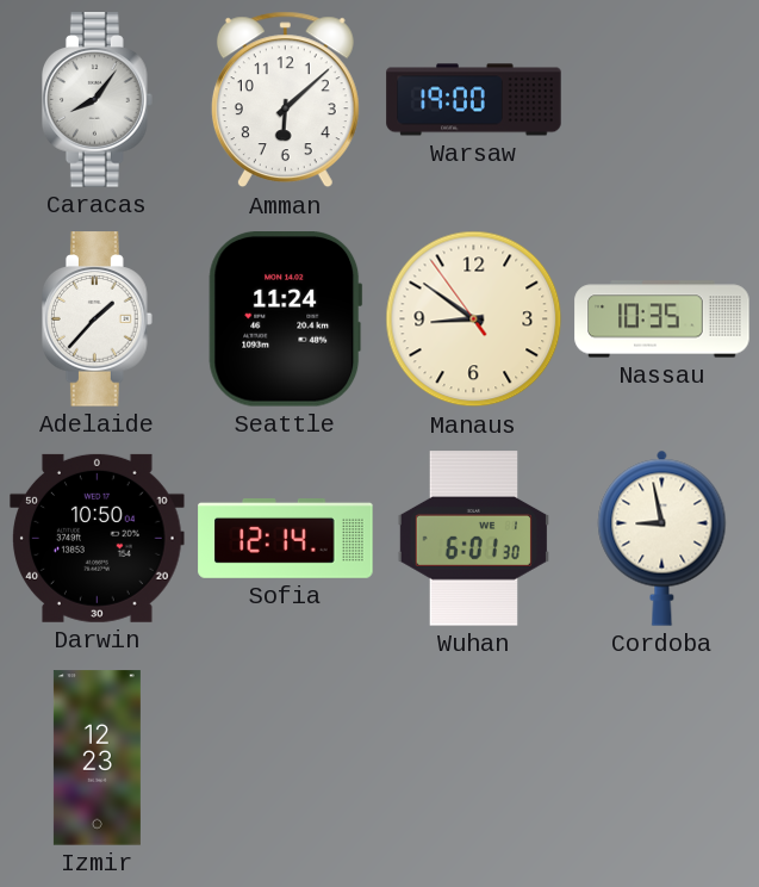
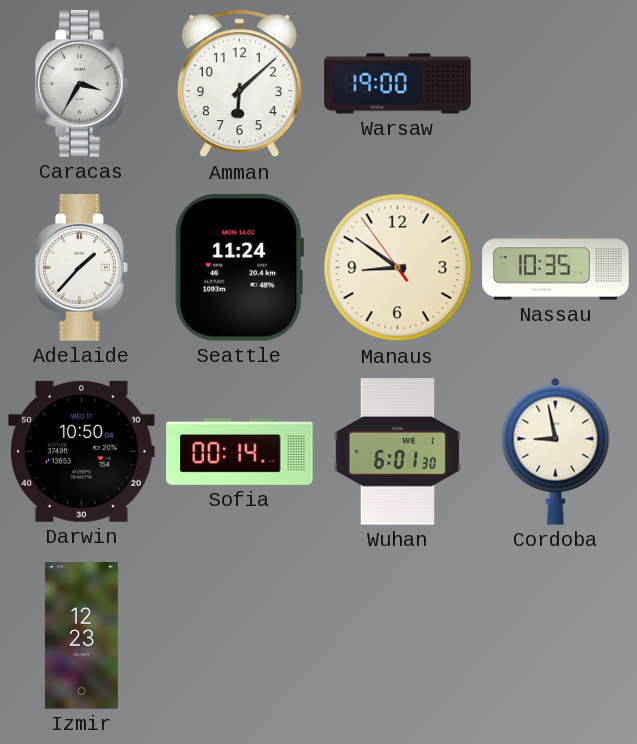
Caracas: 8:06 -> 3:35 (82, 84)
Sofia: 12:14 -> 00:14 (240, 452)
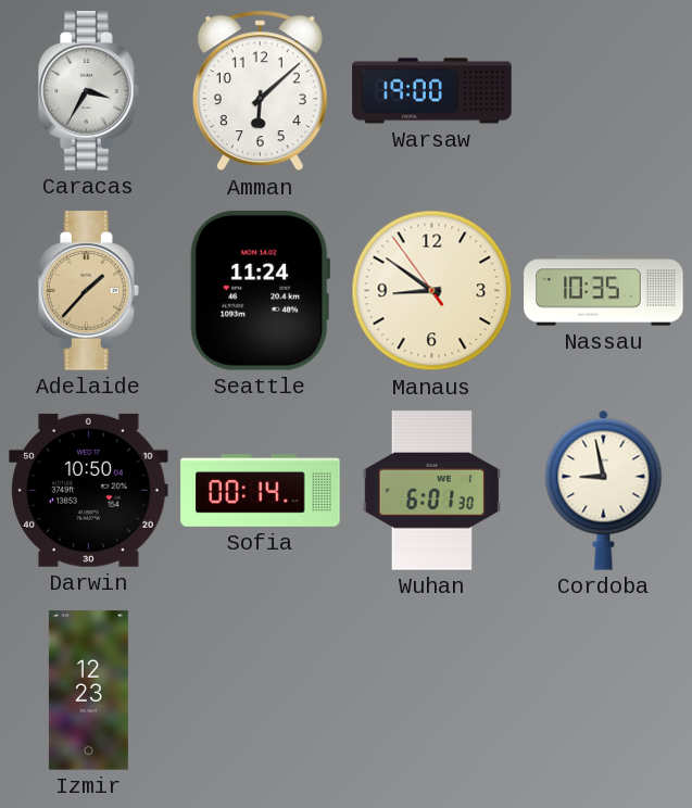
Adelaide dial: white -> champagne (89, 291)
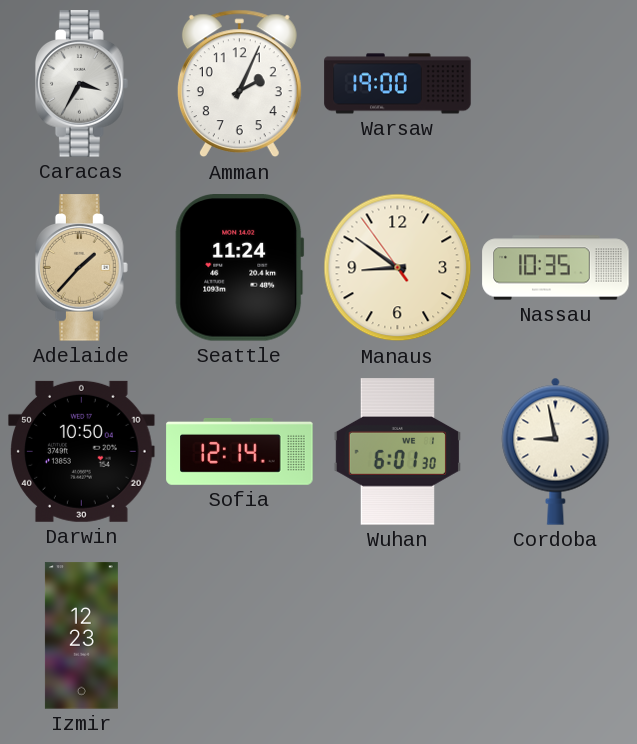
Amman: 6:08 -> 2:04 (239, 84)
Sofia: 00:14 -> 12:14 (240, 452)
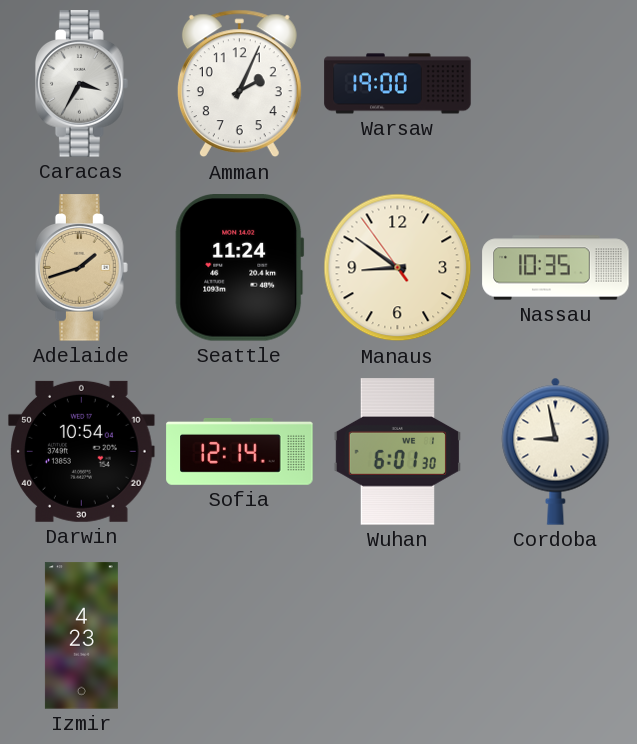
Adelaide: 1:37 -> 1:42 (82, 268)
Darwin: 10:50 -> 10:54 (82, 451)
Izmir: 12:23 -> 4:23 (81, 636)
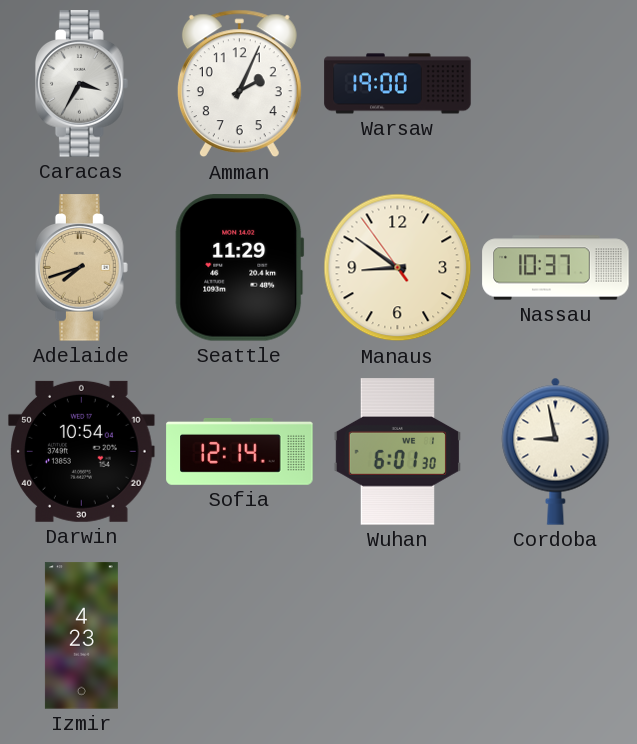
Adelaide: 1:42 -> 7:42 (82, 268)
Seattle: 11:24 -> 11:29 (240, 268)
Nassau: 10:35 -> 10:37 (556, 268)
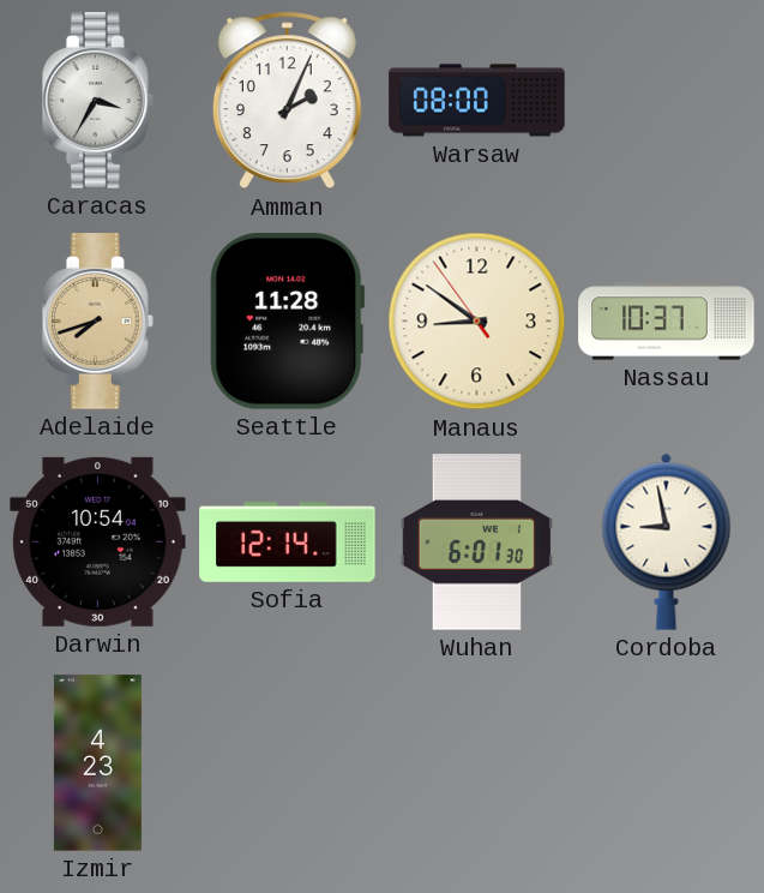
Warsaw: 19:00 -> 08:00 (477, 101)
Seattle: 11:29 -> 11:28 (288, 322)
